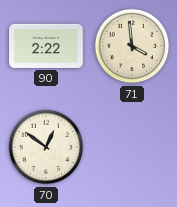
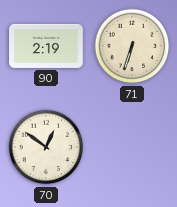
90: 2:22 -> 2:19 (46, 46)
71: 3:59 -> 6:33 (132, 46)
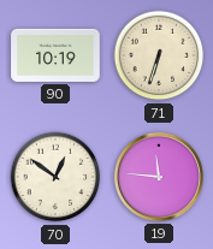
90: 2:19 -> 10:19 (55, 55)
19: none -> 11:46 (159, 177)
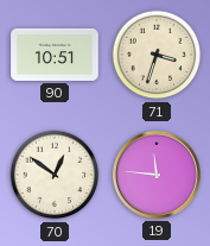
90: 10:19 -> 10:51 (55, 55)
71: 6:33 -> 3:33 (157, 55)
